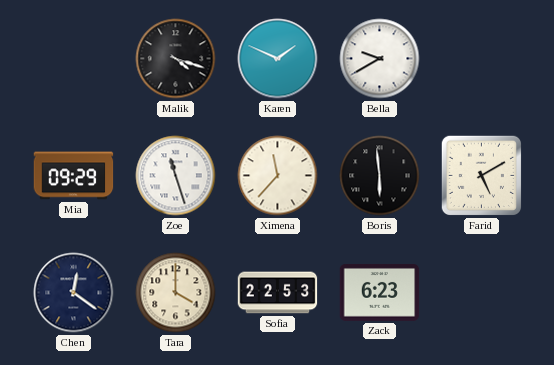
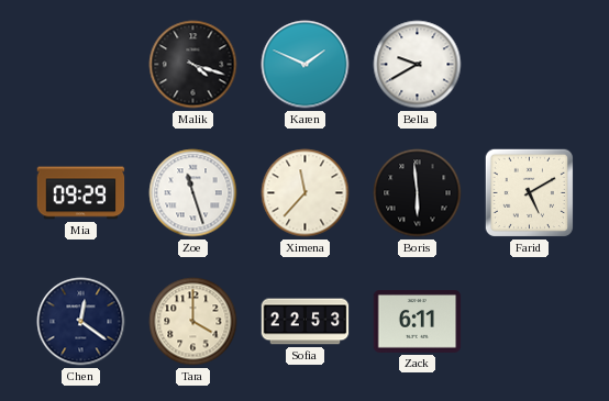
Zack: 6:23 -> 6:11 (418, 321)
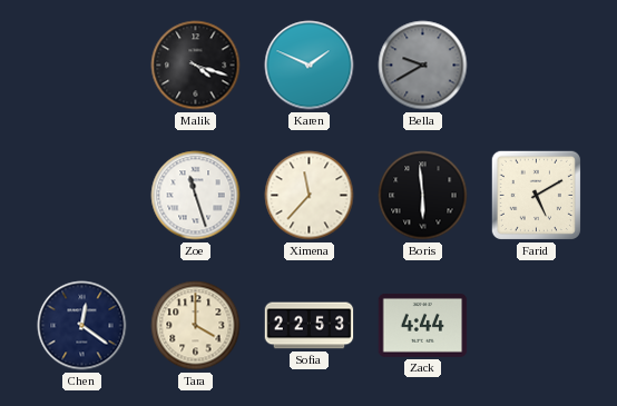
Bella dial: white -> grey (423, 66)
Mia: 09:29 -> none (81, 193)
Zack: 6:11 -> 4:44 (423, 325)
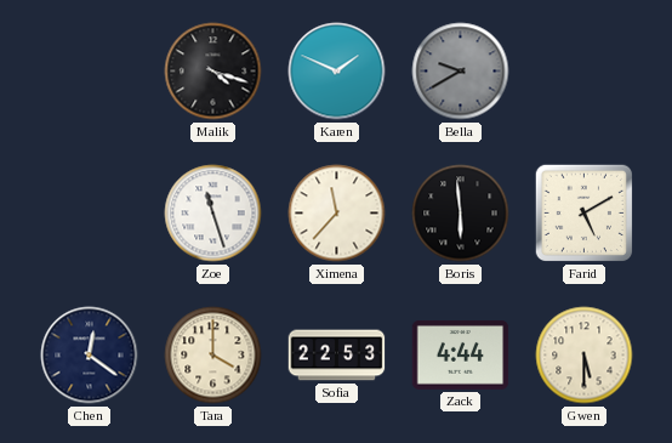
Gwen: none -> 5:30 (585, 356)
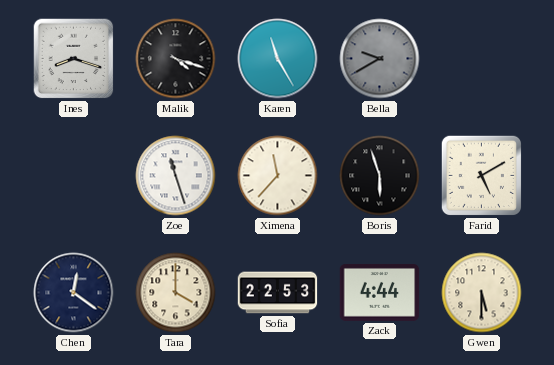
Ines: none -> 8:18 (74, 59)
Karen: 1:49 -> 11:25 (278, 59)
Boris: 5:59 -> 5:57 (380, 176)
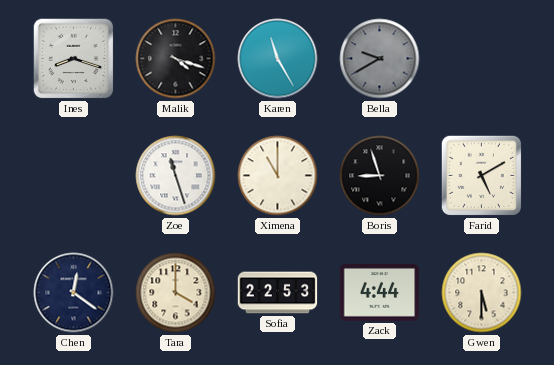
Ximena: 11:37 -> 11:00 (278, 176)
Boris: 5:57 -> 8:57 (380, 176)
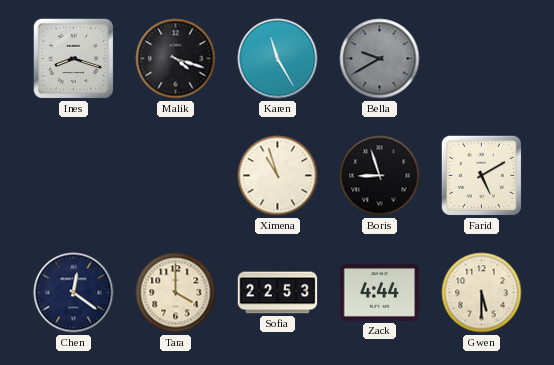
Zoe: 11:27 -> none (176, 176)
Ximena: 11:00 -> 10:57 (278, 176)
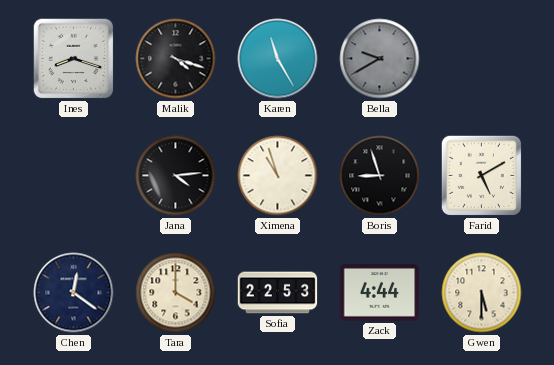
Jana: none -> 4:14 (176, 176)
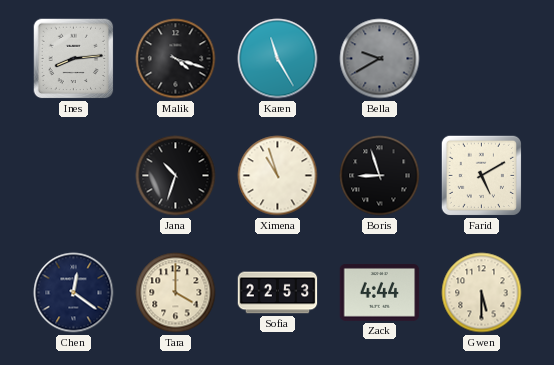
Ines: 8:18 -> 8:14 (74, 59)
Jana: 4:14 -> 10:33 (176, 176)
